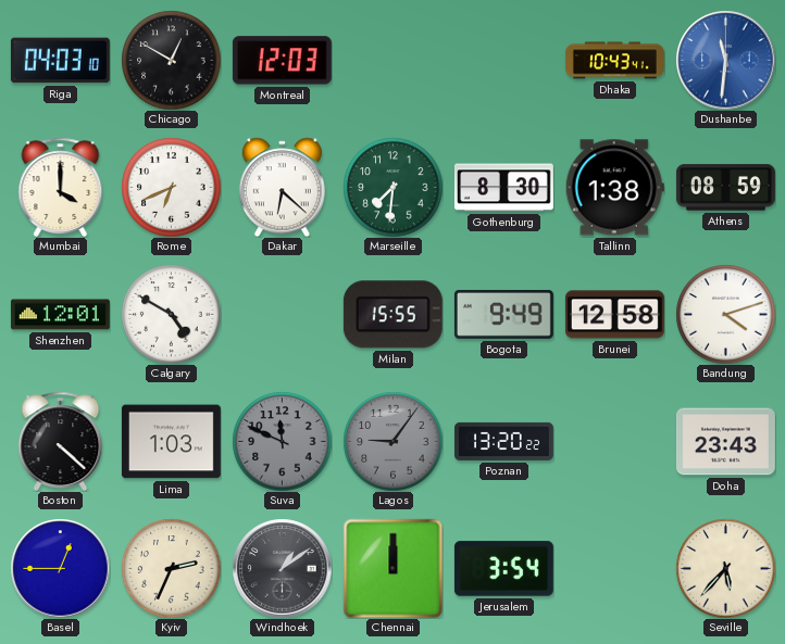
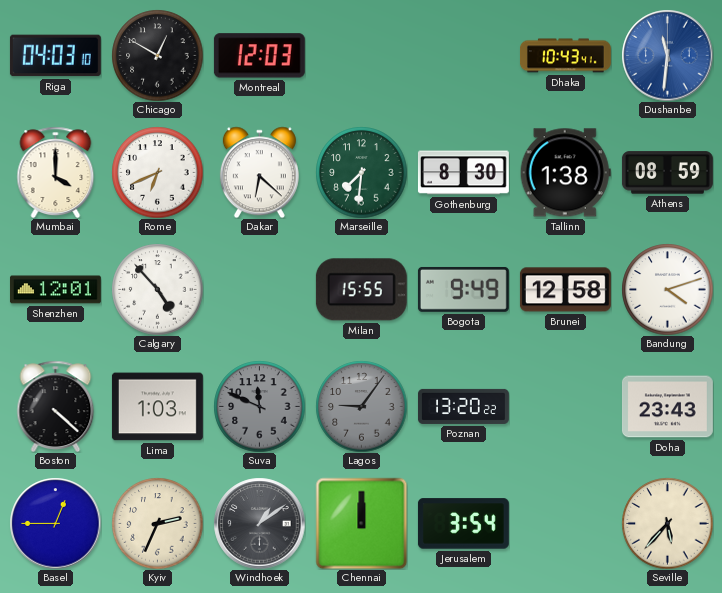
Calgary: 4:50 -> 4:53 (157, 289)
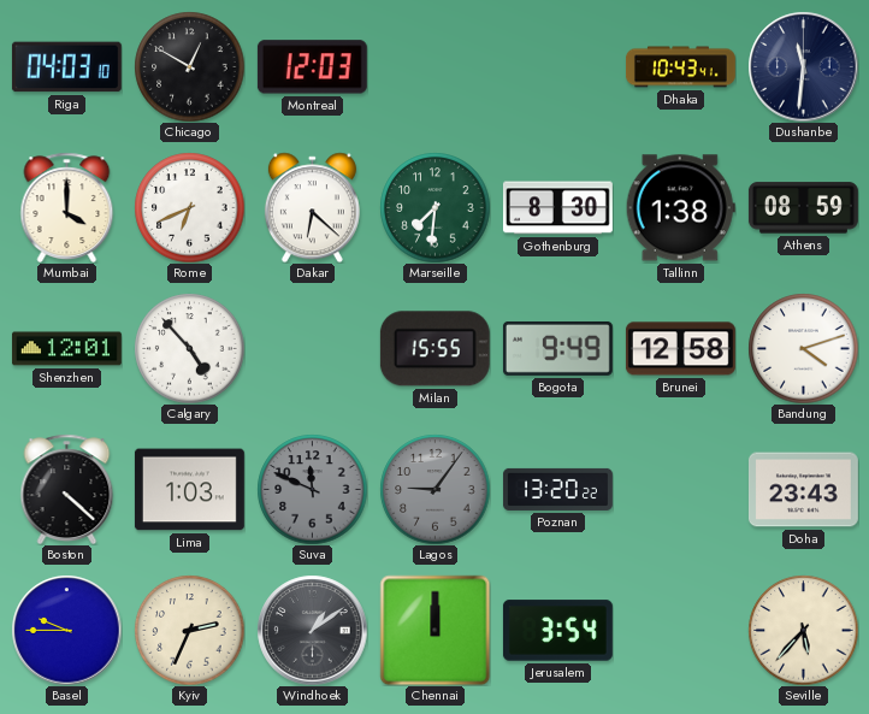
Dushanbe dial: blue -> navy (803, 66)
Basel: 12:45 -> 9:45 (66, 630)
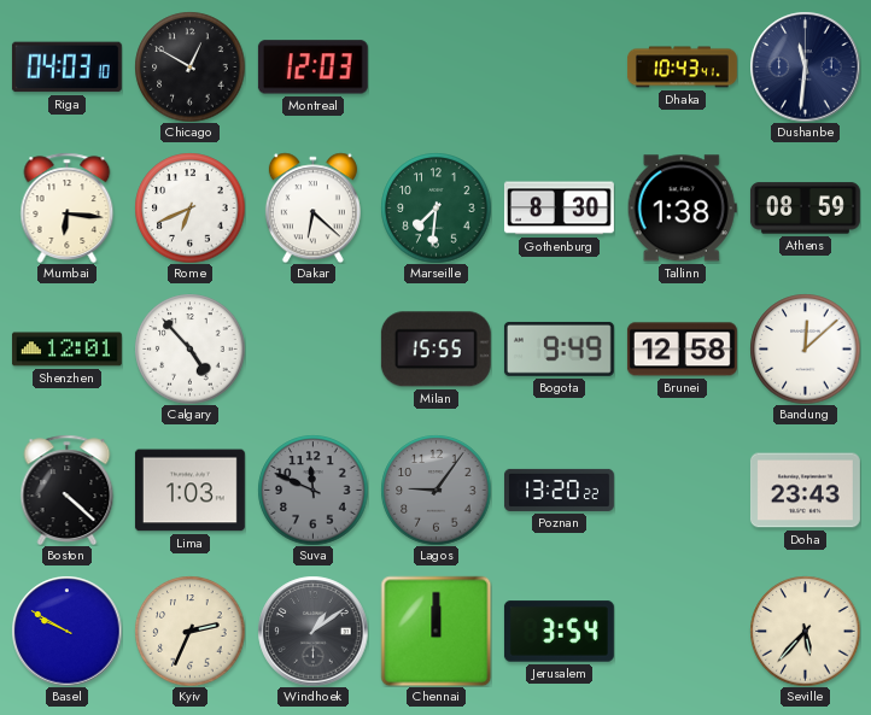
Mumbai: 4:00 -> 6:16 (68, 207)
Bandung: 4:12 -> 12:08 (805, 348)
Basel: 9:45 -> 9:50 (66, 631)
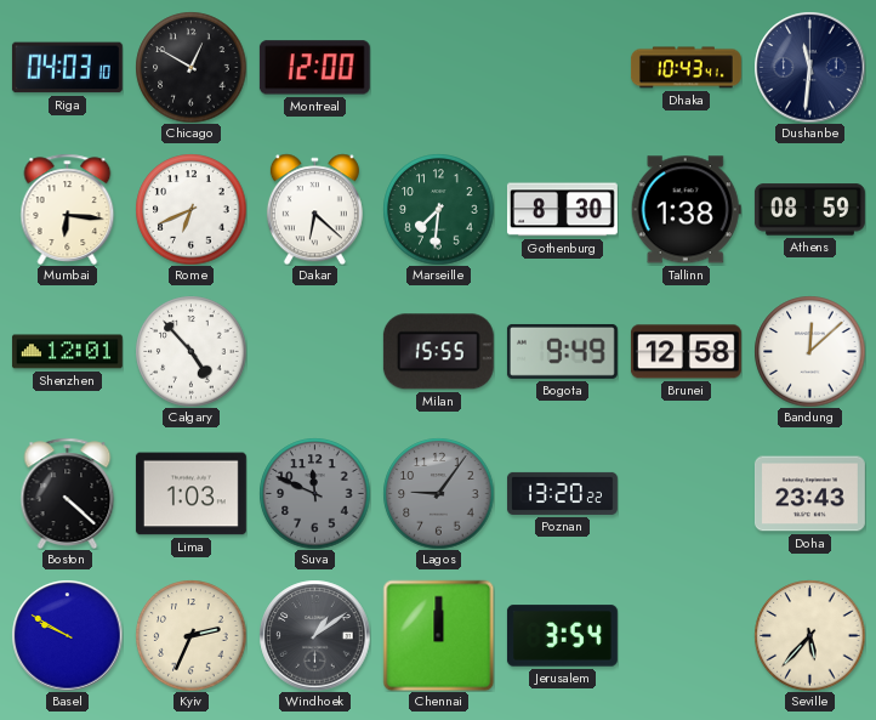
Montreal: 12:03 -> 12:00 (314, 68)
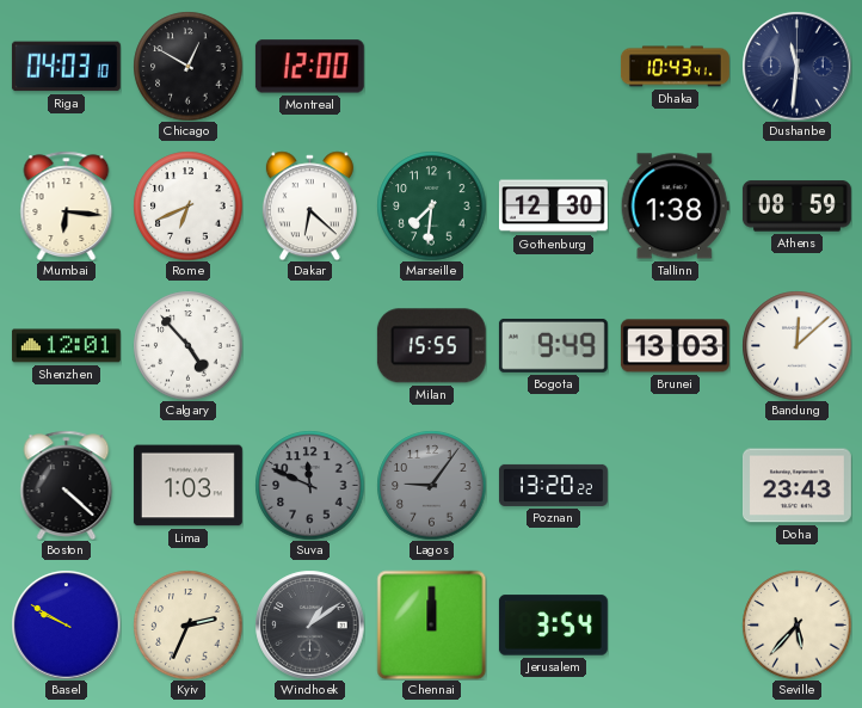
Gothenburg: 8:30 -> 12:30 (553, 207)
Brunei: 12:58 -> 13:03 (675, 346)
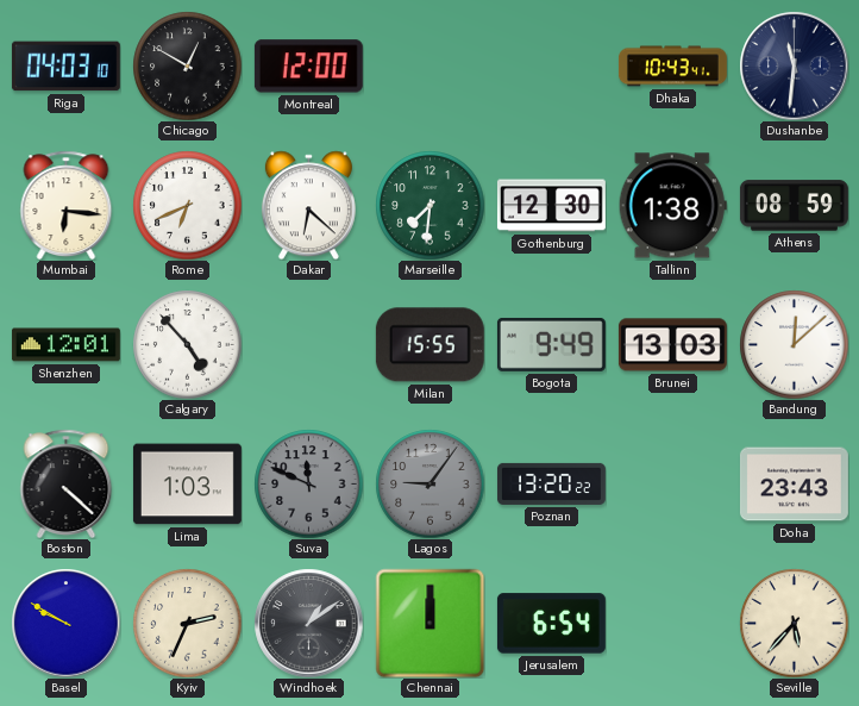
Jerusalem: 3:54 -> 6:54 (551, 624)
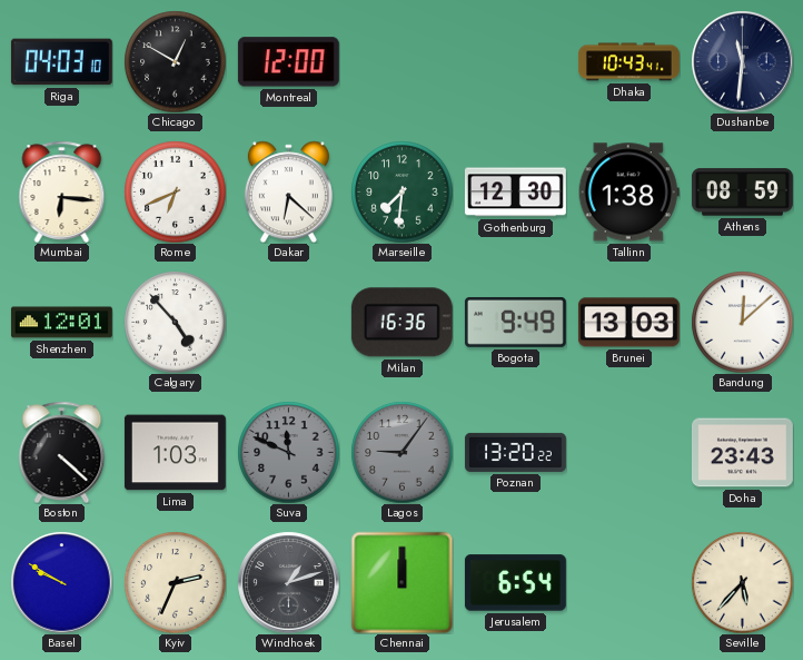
Milan: 15:55 -> 16:36 (401, 323)
Windhoek: 1:09 -> 1:12 (288, 582)
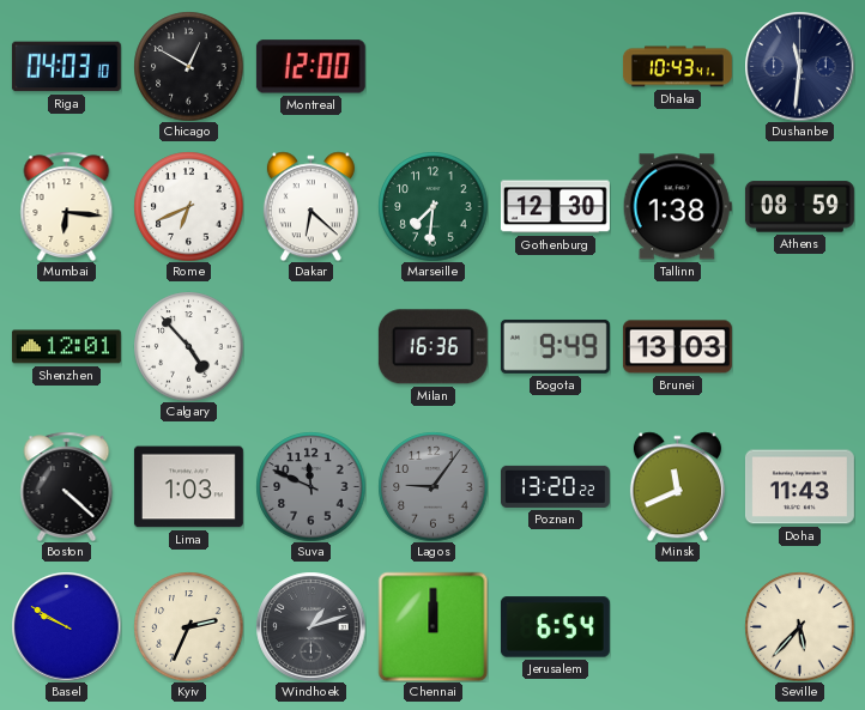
Bandung: 12:08 -> none (742, 322)
Minsk: none -> 11:41 (677, 486)
Doha: 23:43 -> 11:43 (799, 487)
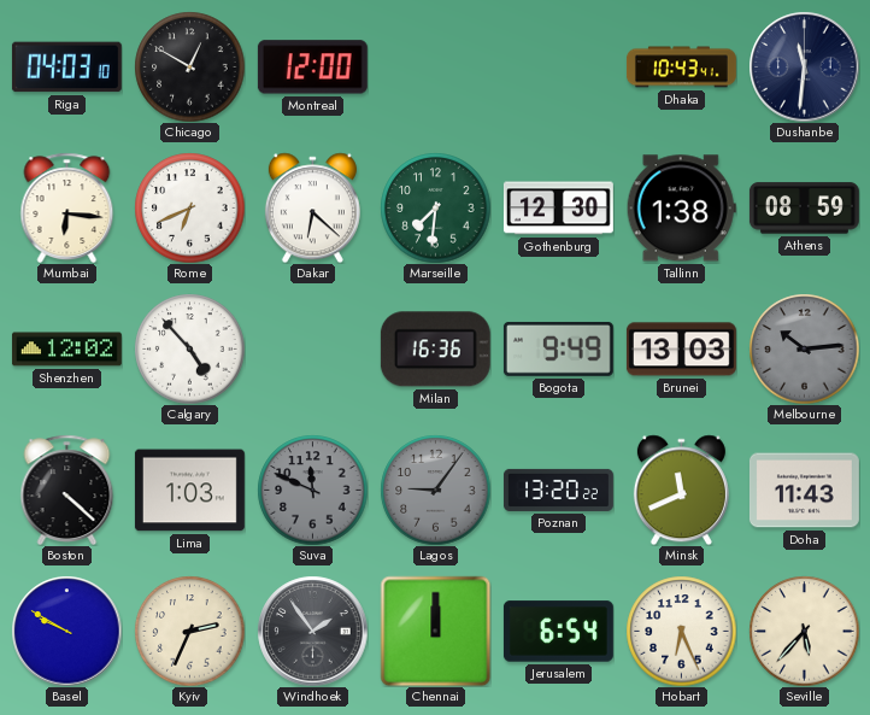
Shenzhen: 12:01 -> 12:02 (66, 350)
Melbourne: none -> 10:14 (804, 348)
Windhoek: 1:12 -> 1:54 (312, 631)
Hobart: none -> 6:26 (681, 631)
